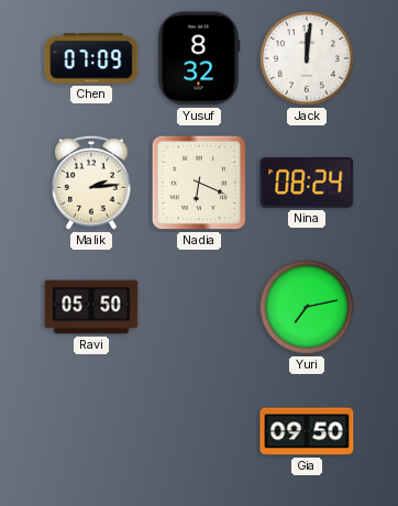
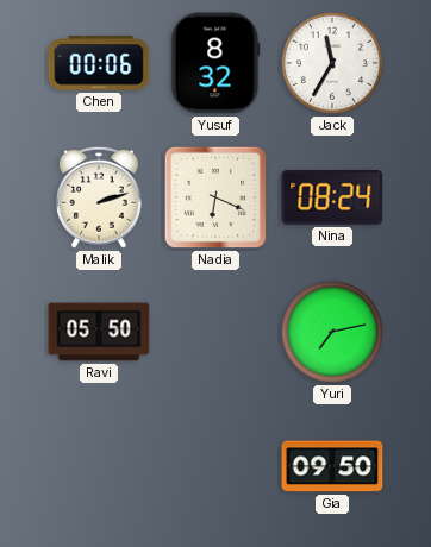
Chen: 07:09 -> 00:06 (99, 63)
Jack: 12:01 -> 11:35 (332, 63)
Malik: 2:14 -> 2:12 (99, 197)
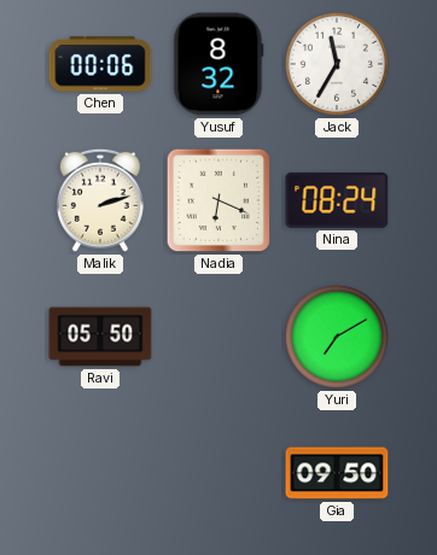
Yuri: 7:13 -> 7:10 (337, 337)
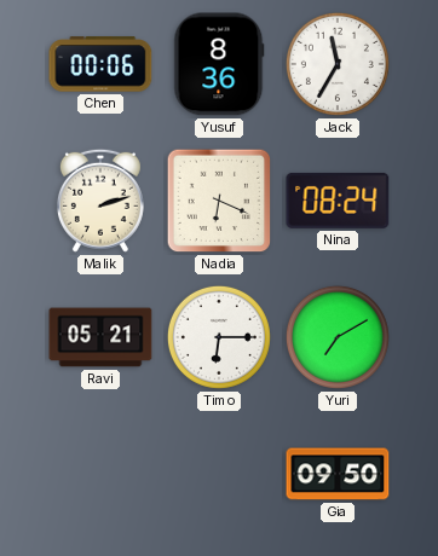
Yusuf: 8:32 -> 8:36 (219, 64)
Ravi: 05:50 -> 05:21 (100, 337)
Timo: none -> 6:15 (219, 337)
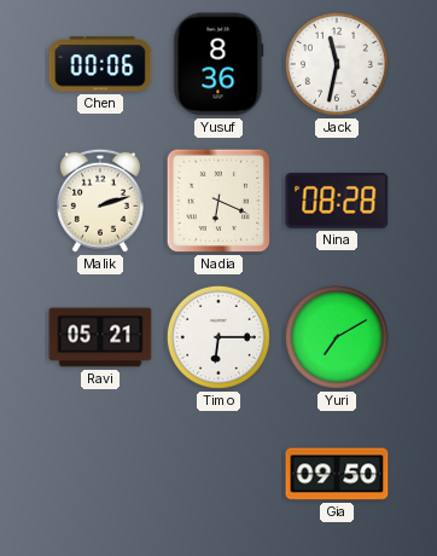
Jack: 11:35 -> 11:32 (337, 64)
Nina: 08:24 -> 08:28 (337, 201)
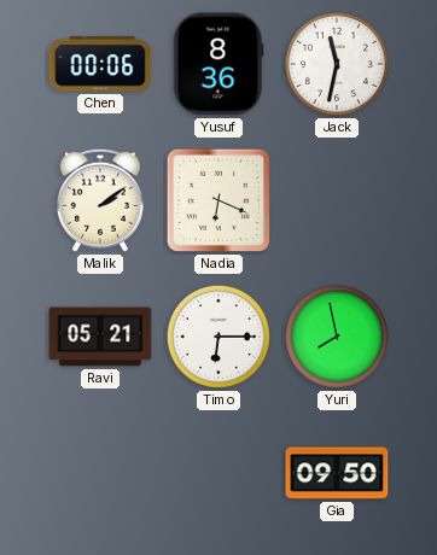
Malik: 2:12 -> 2:09 (100, 200)
Nina: 08:28 -> none (337, 201)
Yuri: 7:10 -> 7:58 (337, 337)
